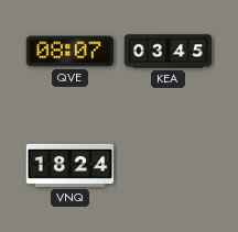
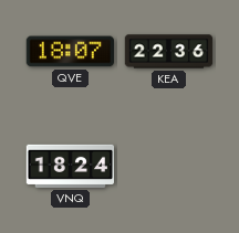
QVE: 08:07 -> 18:07 (70, 52)
KEA: 03:45 -> 22:36 (169, 52)
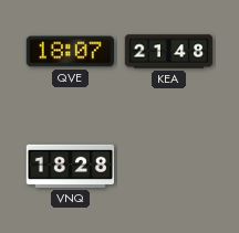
KEA: 22:36 -> 21:48 (169, 52)
VNQ: 18:24 -> 18:28 (71, 166)
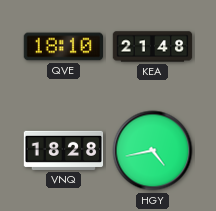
QVE: 18:07 -> 18:10 (63, 47)
HGY: none -> 4:43 (153, 151)
